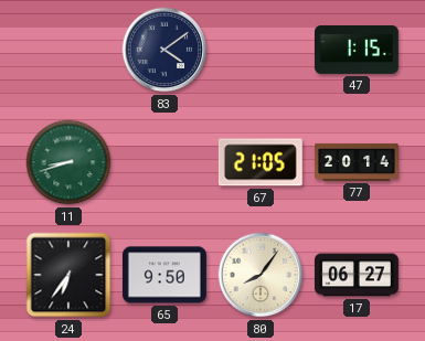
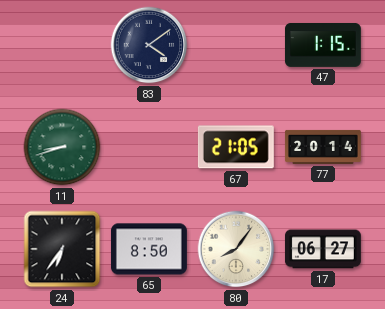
65: 9:50 -> 8:50 (149, 249)
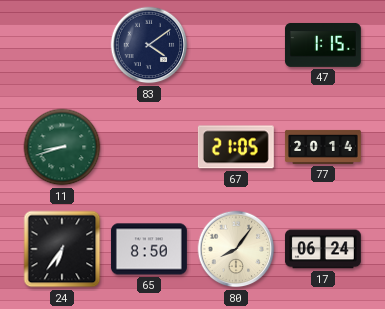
17: 06:27 -> 06:24 (323, 249)
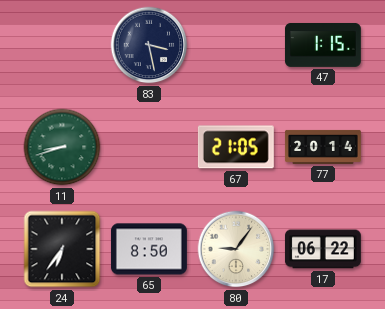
83: 4:09 -> 3:28 (149, 45)
80: 8:06 -> 9:06 (236, 249)
17: 06:24 -> 06:22 (323, 249)
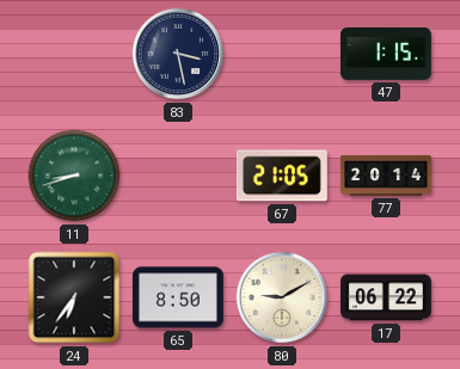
80: 9:06 -> 9:10 (282, 297)
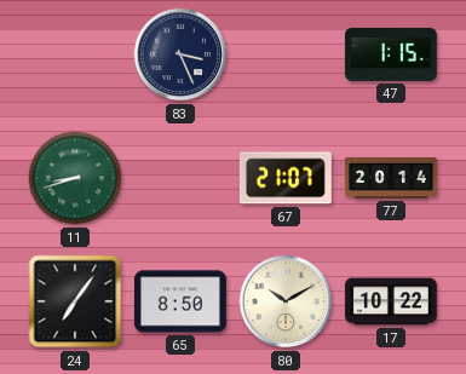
83: 3:28 -> 3:26 (180, 54)
67: 21:05 -> 21:07 (286, 178)
24: 6:36 -> 7:06 (75, 301)
80: 9:10 -> 10:10 (286, 301)
17: 06:22 -> 10:22 (391, 301)
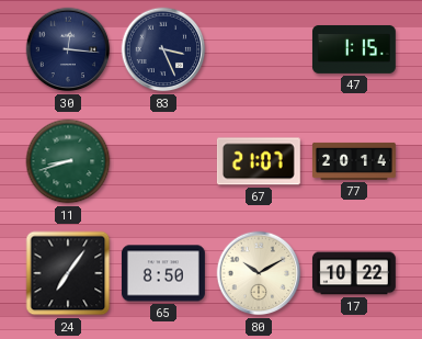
30: none -> 12:16 (68, 49)
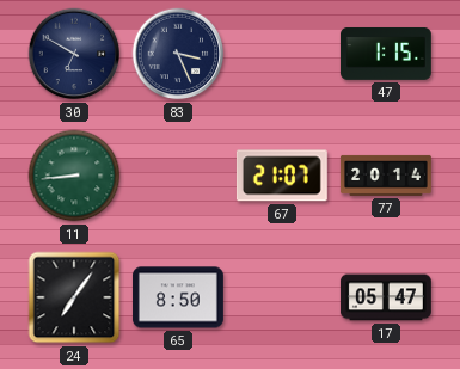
30: 12:16 -> 6:50 (74, 54)
11: 8:42 -> 8:44 (74, 176)
80: 10:10 -> none (259, 273)
17: 10:22 -> 05:47 (386, 297)
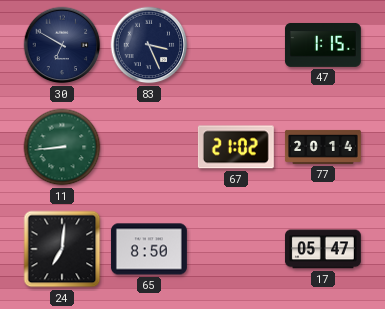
67: 21:07 -> 21:02 (236, 147)
24: 7:06 -> 7:01 (62, 249)
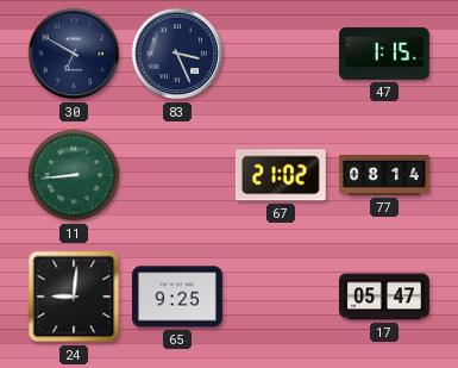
77: 20:14 -> 08:14 (384, 175)
24: 7:01 -> 9:01 (74, 297)
65: 8:50 -> 9:25 (177, 297)
